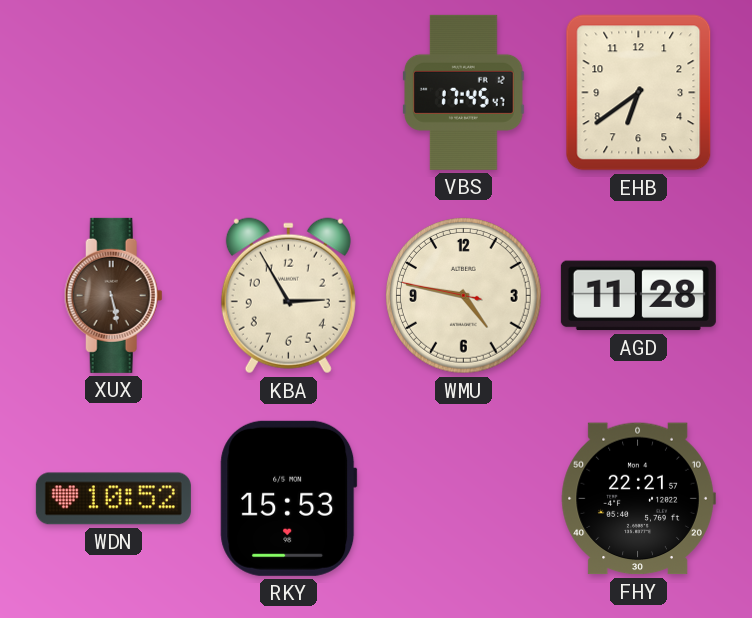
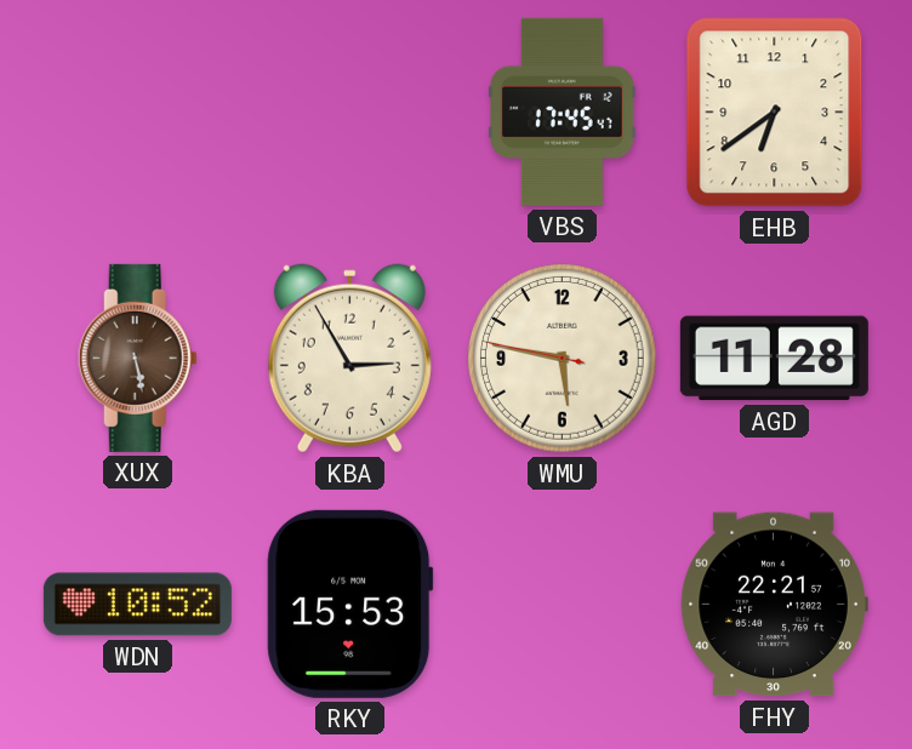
WMU: 4:46 -> 5:46 (563, 359)
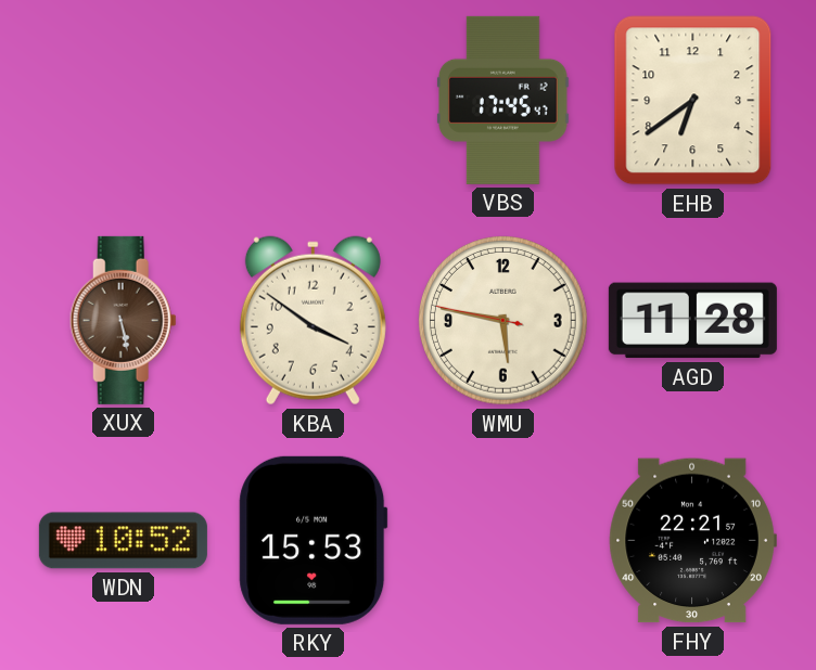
KBA: 2:55 -> 3:51 (313, 321)
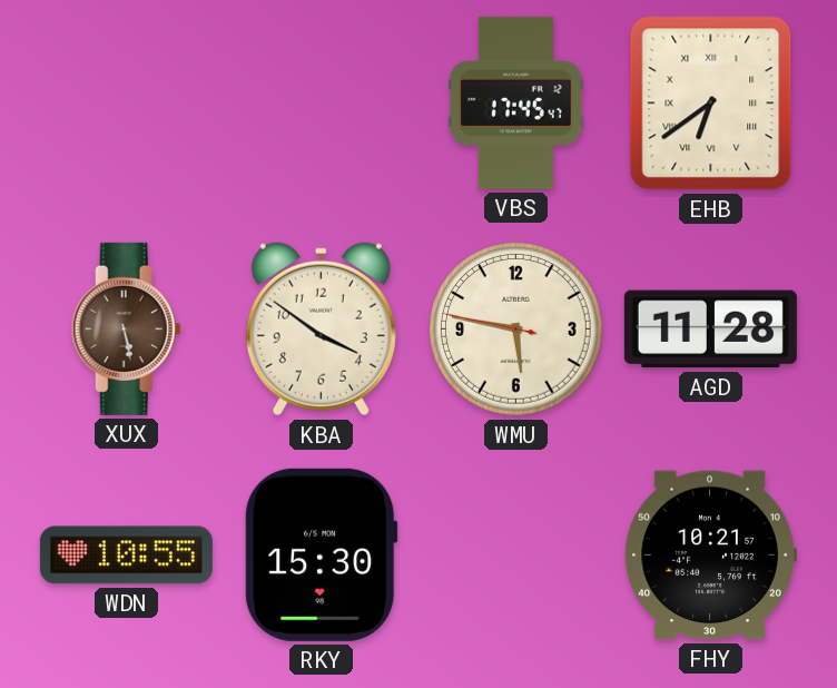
EHB numerals: Arabic -> Roman (711, 104)
WDN: 10:52 -> 10:55 (126, 556)
RKY: 15:53 -> 15:30 (322, 554)
FHY: 22:21 -> 10:21 (710, 556)
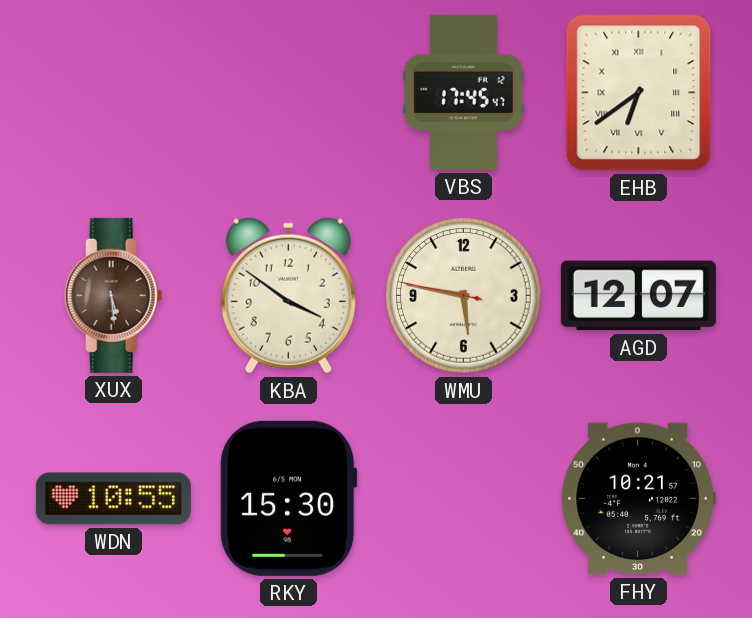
XUX: 5:28 -> 5:29 (113, 295)
AGD: 11:28 -> 12:07 (638, 296)
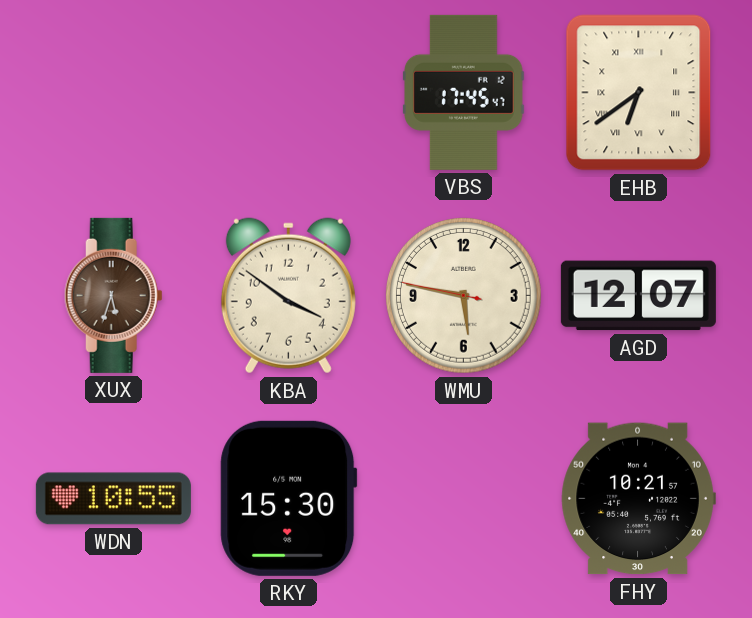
XUX: 5:29 -> 5:33 (113, 295)
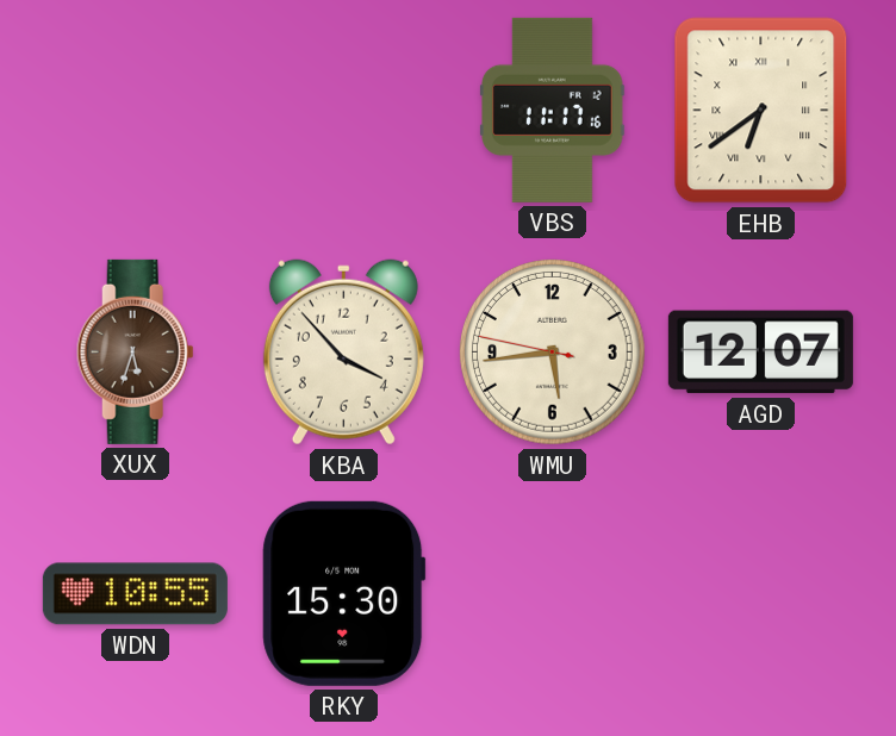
VBS: 17:45 -> 11:17 (553, 110)
KBA: 3:51 -> 3:53 (343, 353)
WMU: 5:46 -> 5:43 (553, 353)
FHY: 10:21 -> none (638, 499)
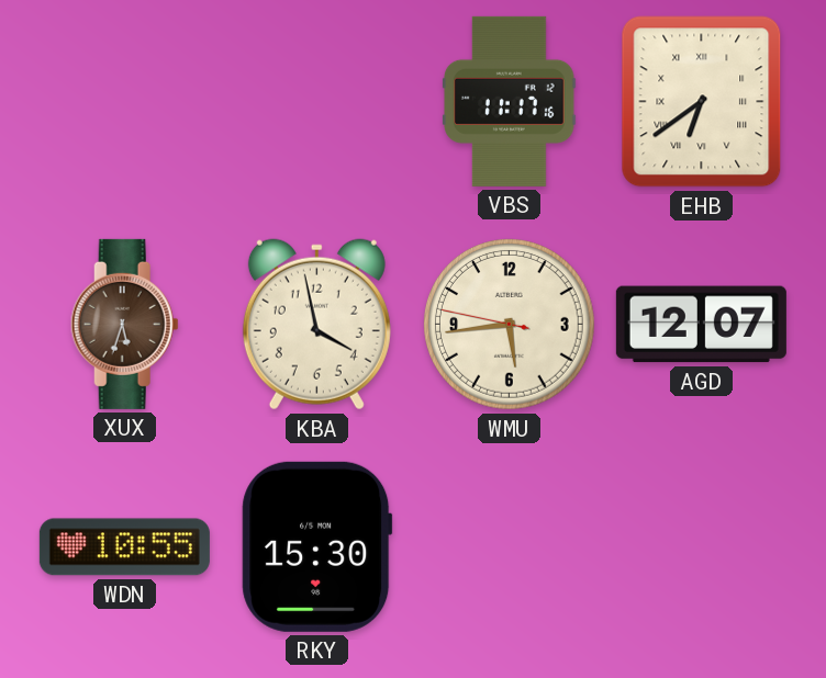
KBA: 3:53 -> 3:58 (316, 325)
